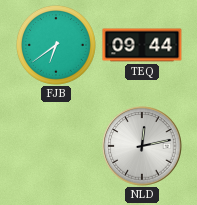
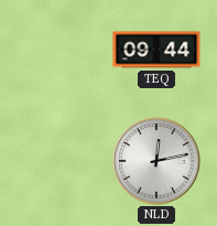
FJB: 6:39 -> none (56, 45)
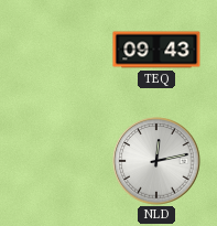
TEQ: 09:44 -> 09:43 (156, 50)
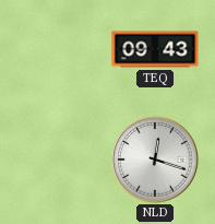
NLD: 12:13 -> 12:18 (155, 160)
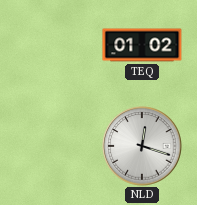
TEQ: 09:43 -> 01:02 (142, 45)
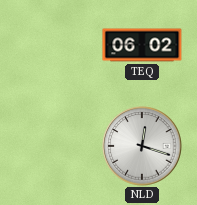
TEQ: 01:02 -> 06:02 (142, 45)
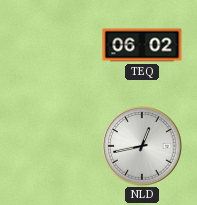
NLD: 12:18 -> 12:43 (142, 146)
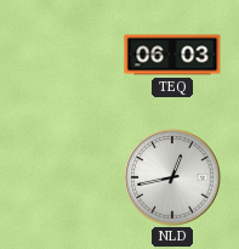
TEQ: 06:02 -> 06:03 (172, 55)
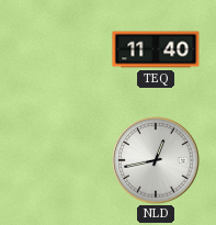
TEQ: 06:03 -> 11:40 (156, 49)
